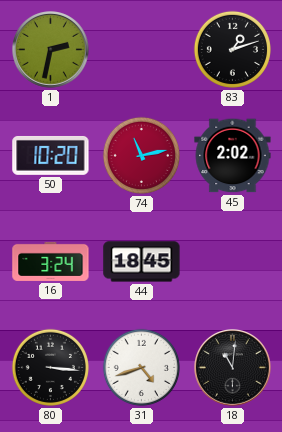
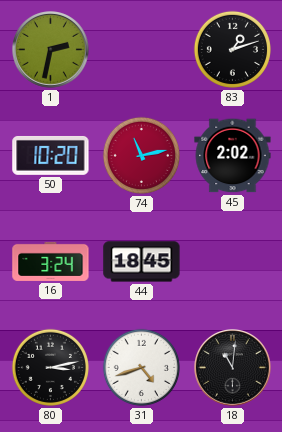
80: 3:16 -> 3:13 (50, 367)
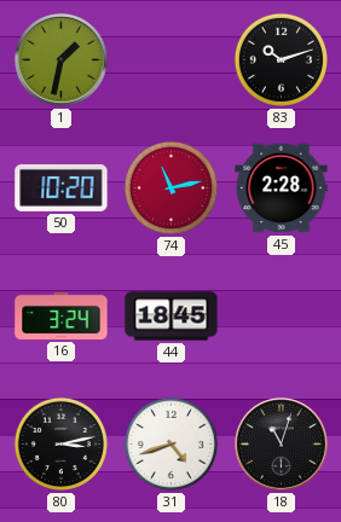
1: 2:32 -> 1:32 (62, 60)
83: 1:12 -> 10:12 (281, 59)
45: 2:02 -> 2:28 (282, 188)
18: 11:01 -> 11:03 (282, 445)
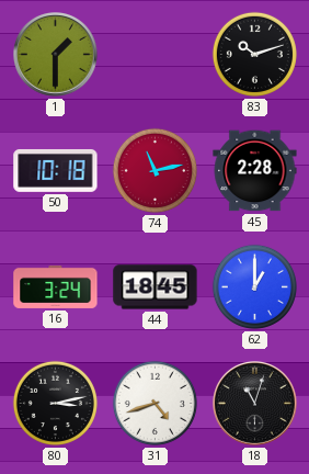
1: 1:32 -> 1:30 (56, 55)
50: 10:20 -> 10:18 (56, 170)
62: none -> 1:00 (254, 286)
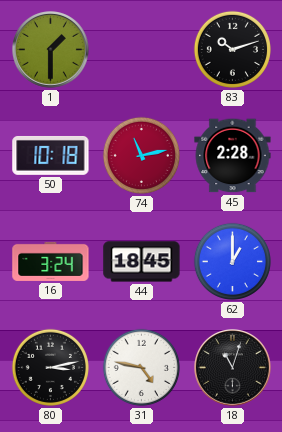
31: 4:42 -> 4:47 (141, 367)
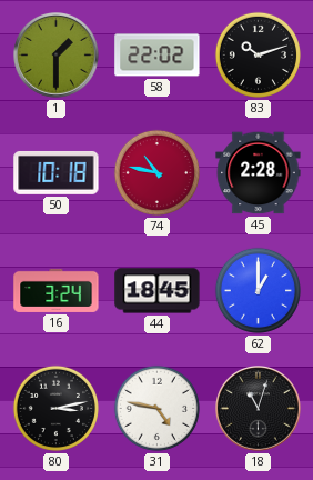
58: none -> 22:02 (158, 56)
74: 11:13 -> 10:47 (156, 172)
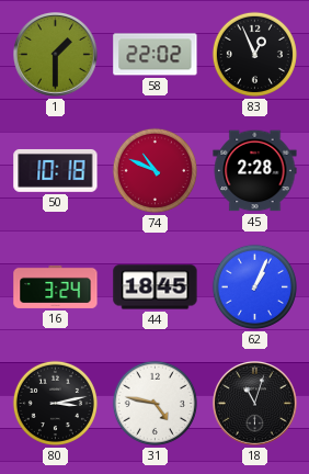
83: 10:12 -> 12:56 (254, 54)
74: 10:47 -> 10:49 (154, 170)
62: 1:00 -> 1:04 (254, 286)
